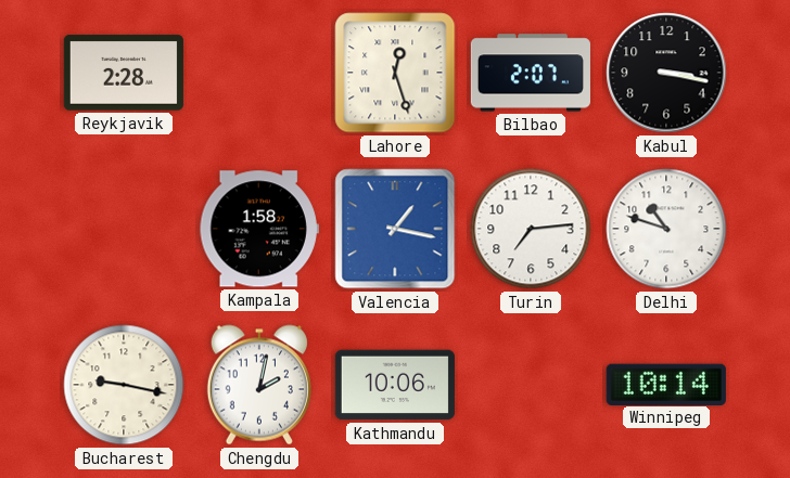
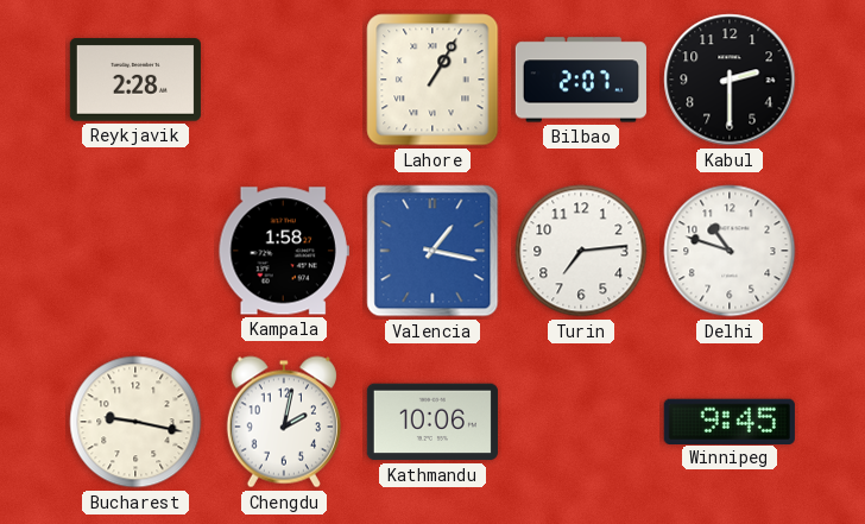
Lahore: 12:27 -> 1:05 (432, 80)
Kabul: 3:17 -> 2:30 (730, 80)
Winnipeg: 10:14 -> 9:45 (730, 421)
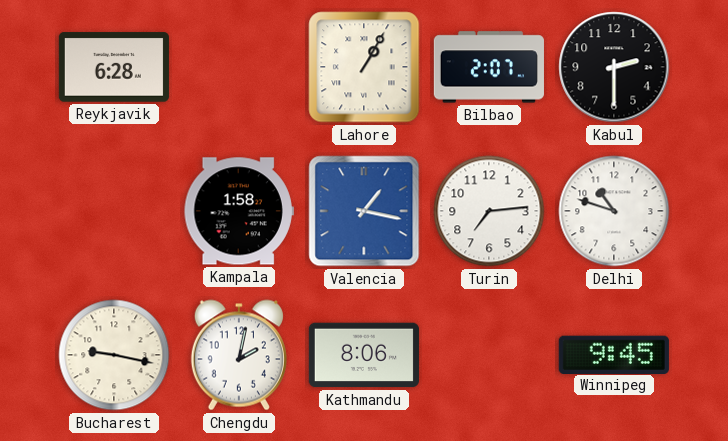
Reykjavik: 2:28 -> 6:28 (114, 67)
Kathmandu: 10:06 -> 8:06 (364, 355)
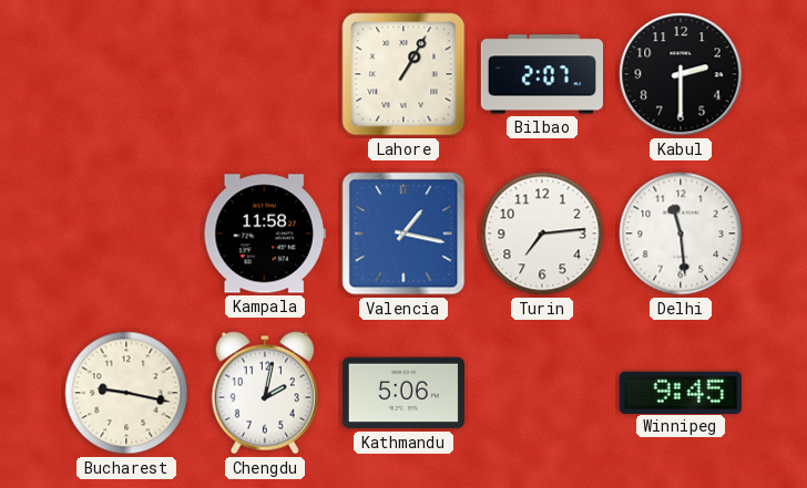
Reykjavik: 6:28 -> none (114, 67)
Kampala: 1:58 -> 11:58 (265, 233)
Delhi: 10:48 -> 11:29 (681, 233)
Kathmandu: 8:06 -> 5:06 (403, 393)
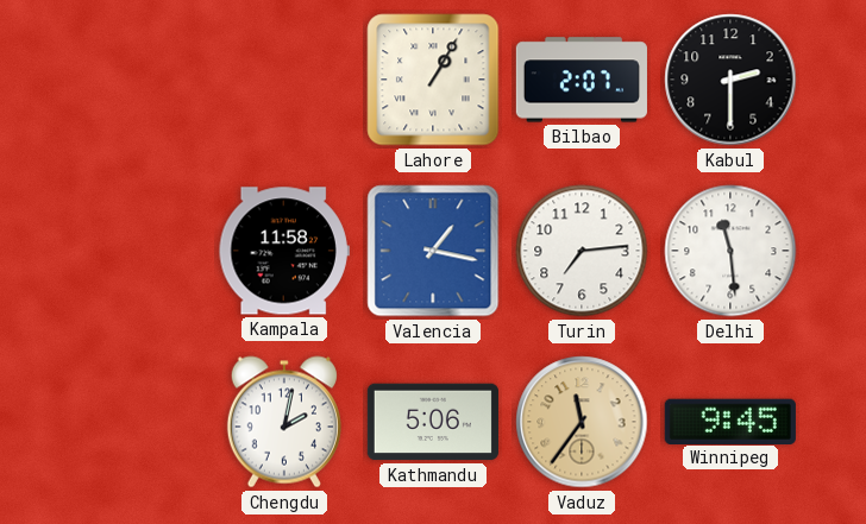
Bucharest: 9:17 -> none (126, 393)
Vaduz: none -> 11:36 (582, 422)
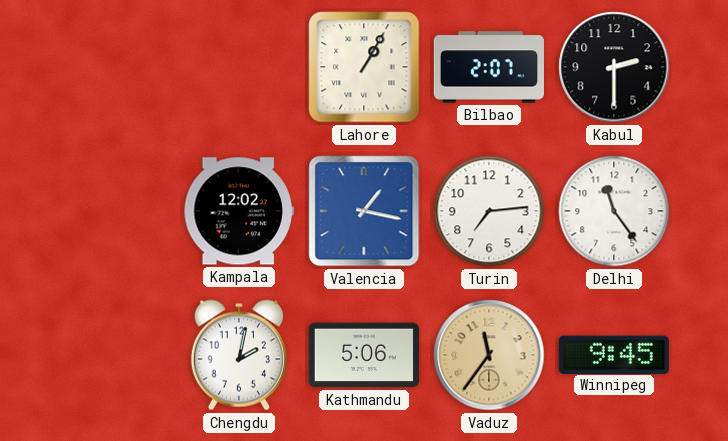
Kampala: 11:58 -> 12:02 (239, 211)
Delhi: 11:29 -> 11:24 (614, 211)
